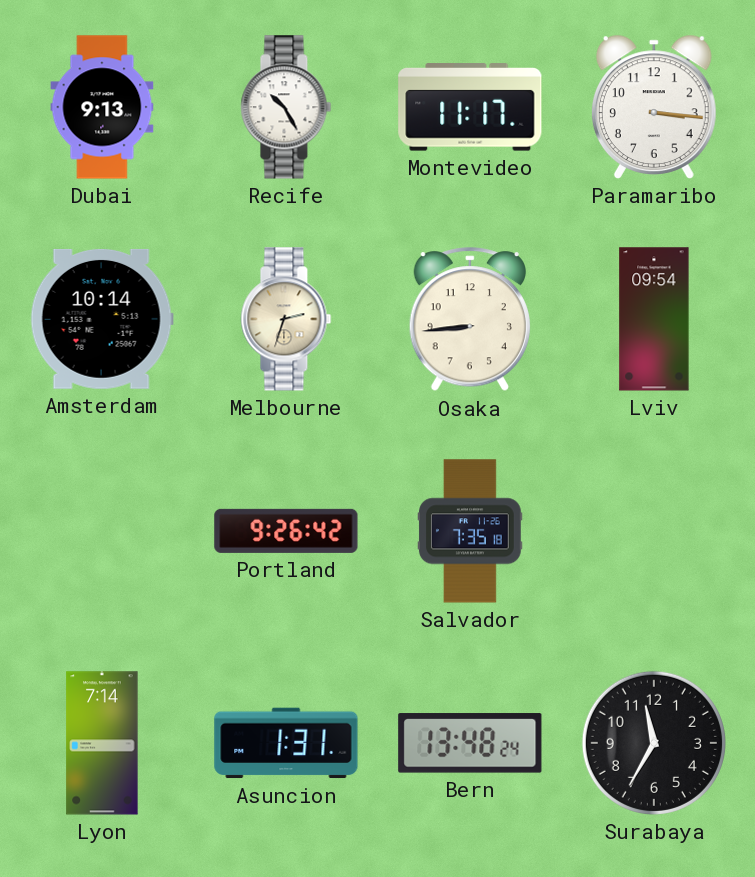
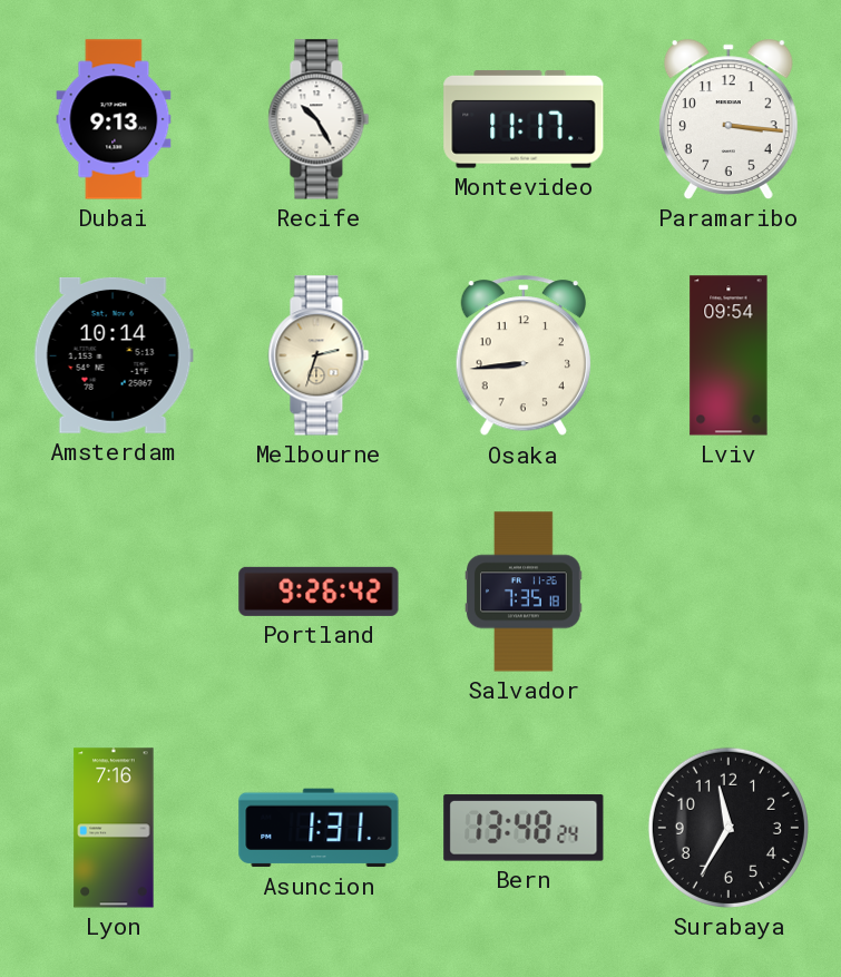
Lyon: 7:14 -> 7:16 (114, 828)
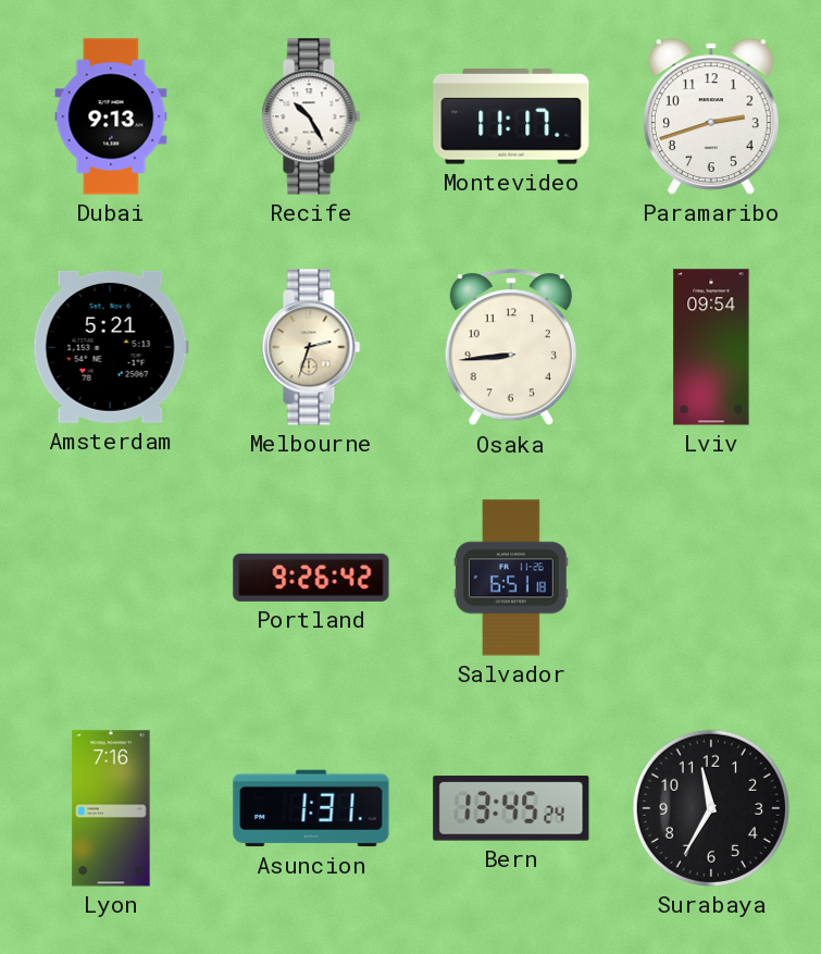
Paramaribo: 3:16 -> 2:42 (711, 116)
Amsterdam: 10:14 -> 5:21 (111, 347)
Salvador: 7:35 -> 6:51 (512, 578)
Bern: 13:48 -> 13:45 (511, 808)
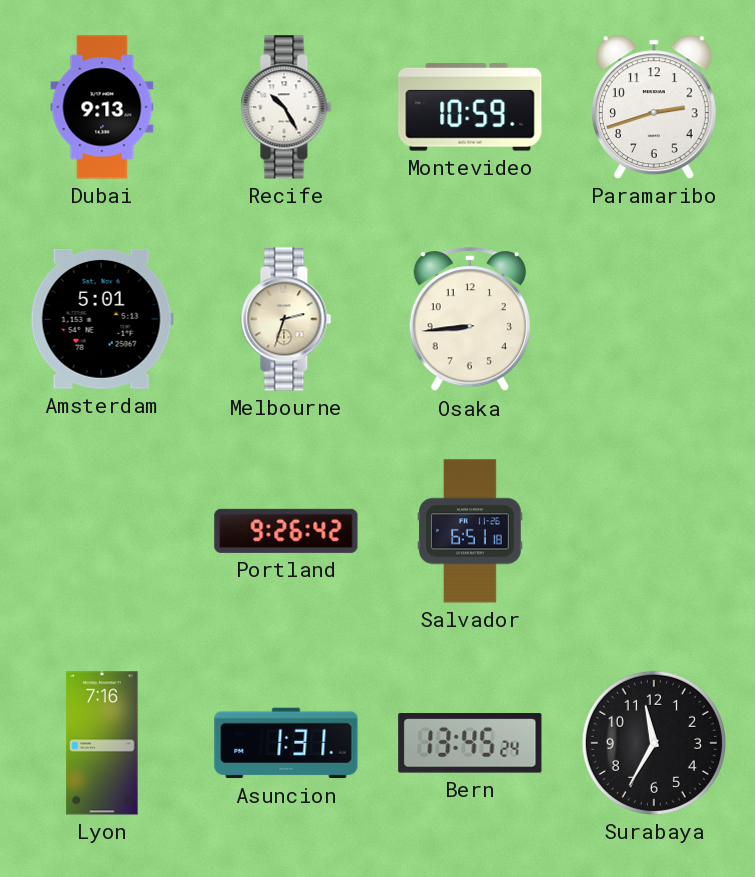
Montevideo: 11:17 -> 10:59 (470, 107)
Amsterdam: 5:21 -> 5:01 (102, 319)
Lviv: 09:54 -> none (711, 347)
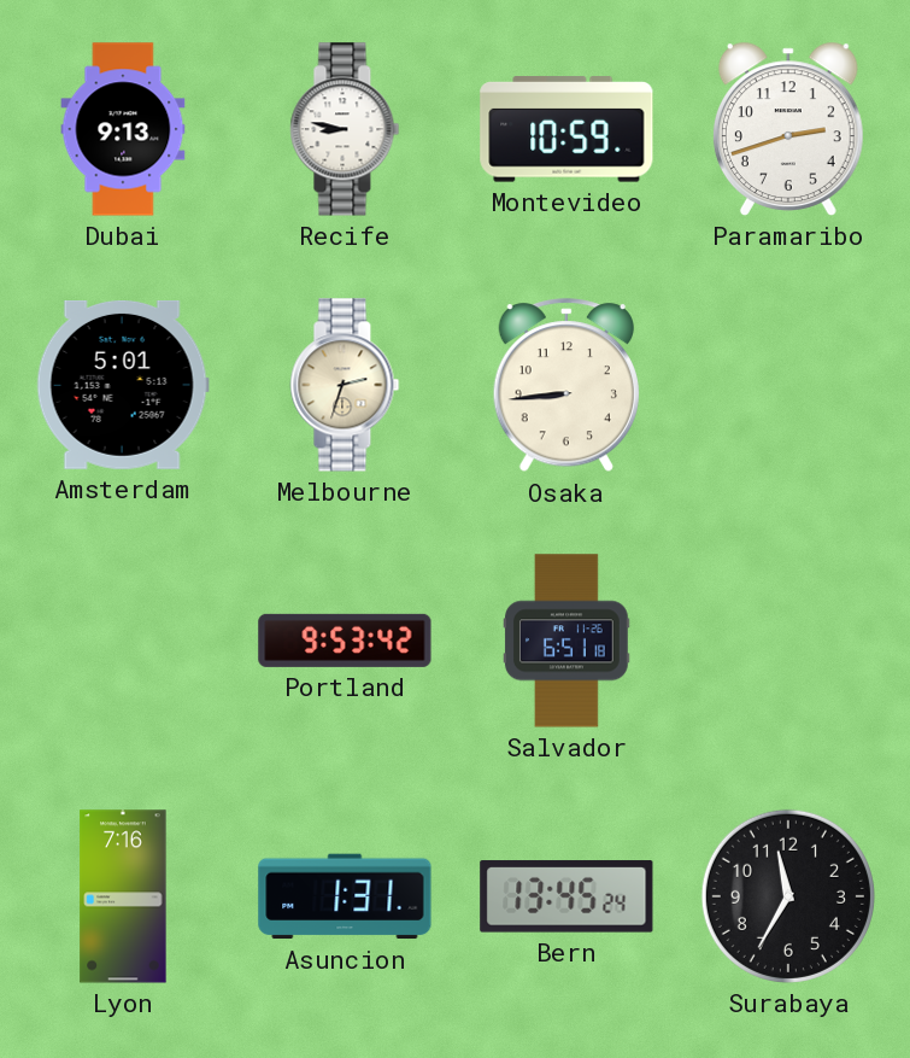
Recife: 10:25 -> 8:47 (345, 129)
Portland: 9:26 -> 9:53 (345, 641)
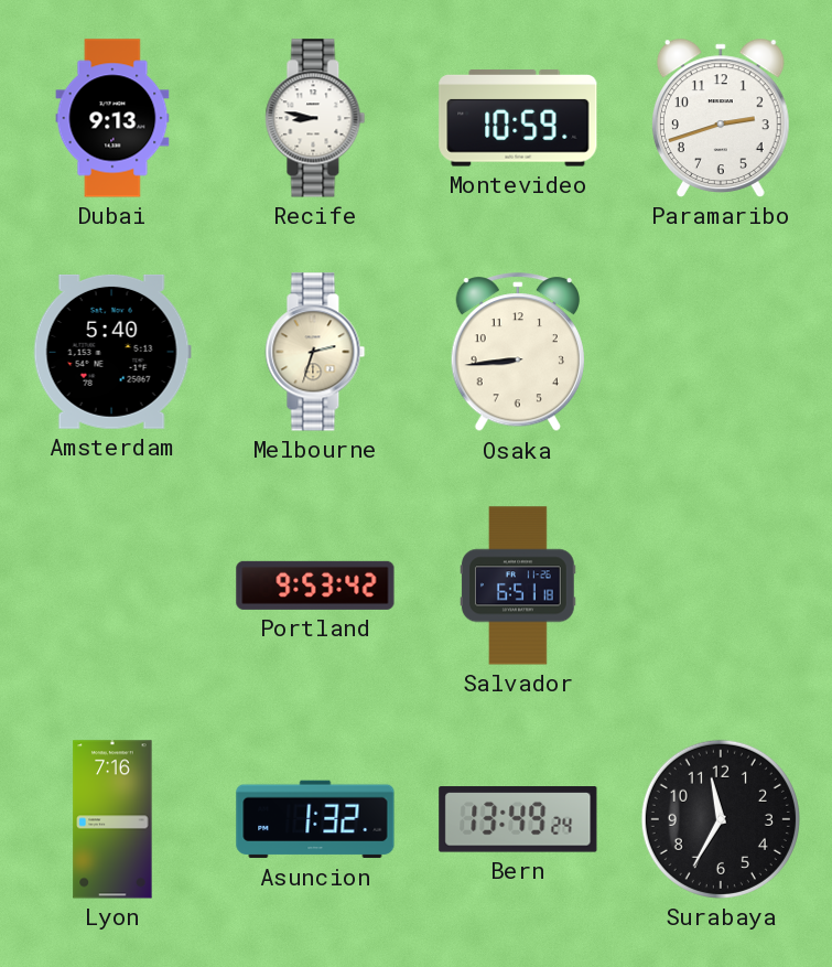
Amsterdam: 5:01 -> 5:40 (112, 352)
Asuncion: 1:31 -> 1:32 (315, 819)
Bern: 13:45 -> 13:49 (518, 819)
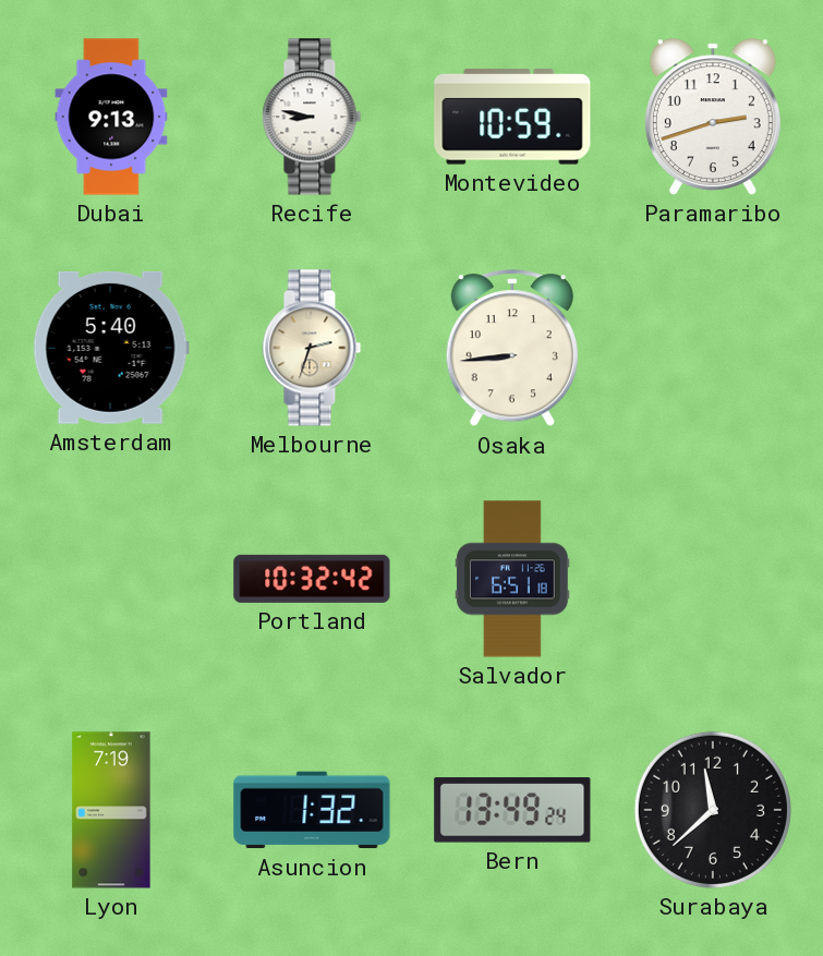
Portland: 9:53 -> 10:32 (312, 579)
Lyon: 7:16 -> 7:19 (111, 810)
Surabaya: 11:35 -> 11:38 (713, 810)
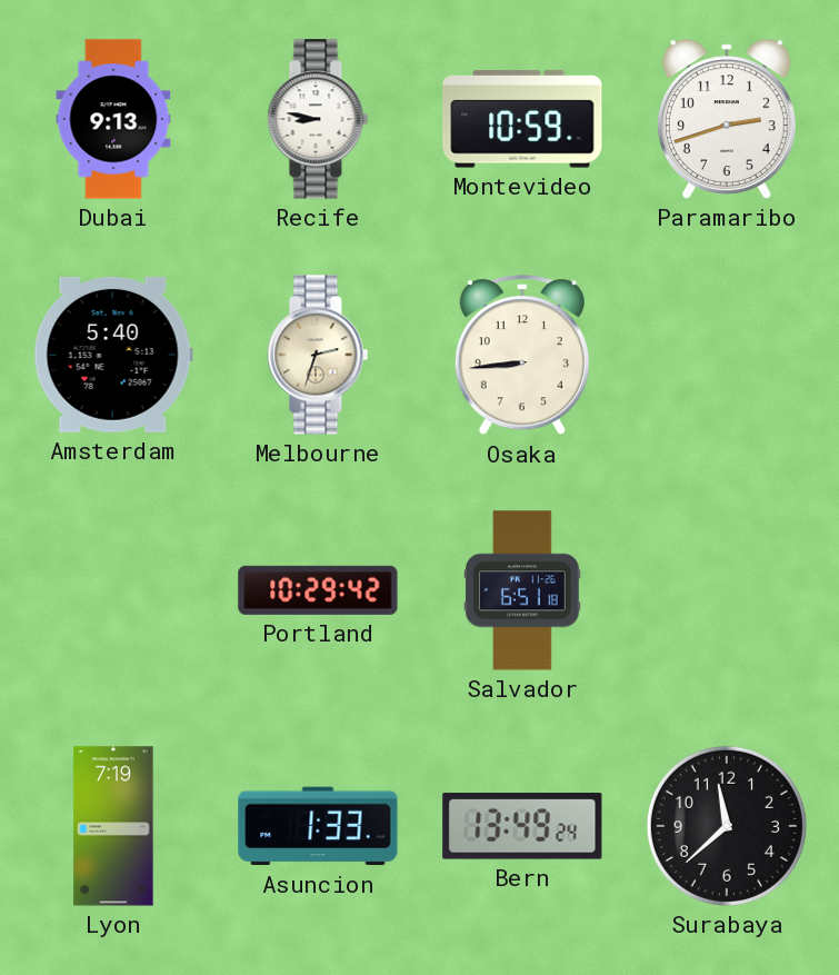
Portland: 10:32 -> 10:29 (318, 590)
Asuncion: 1:32 -> 1:33 (318, 826)
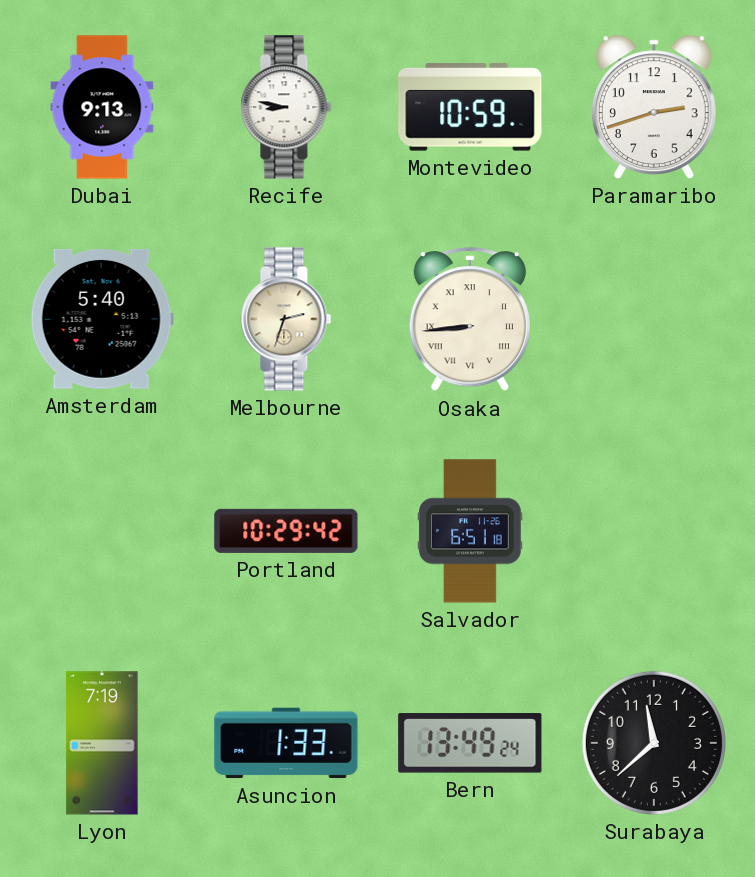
Osaka numerals: Arabic -> Roman (470, 320)
